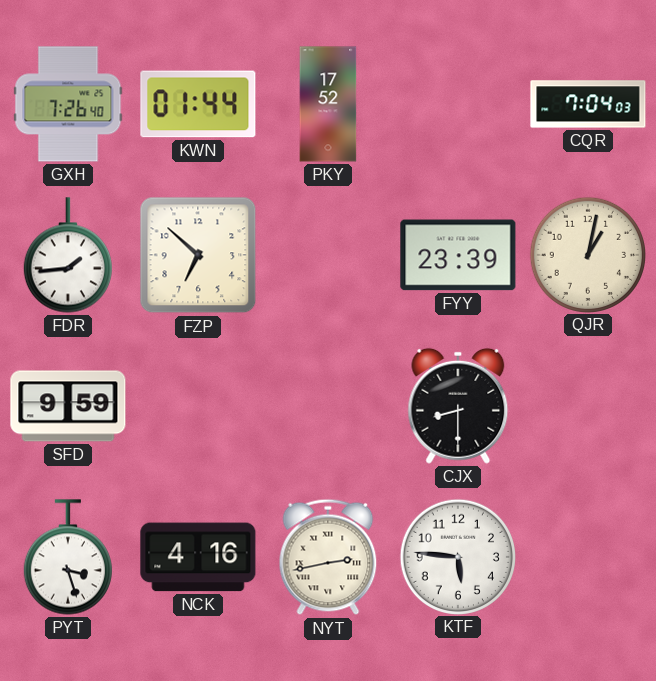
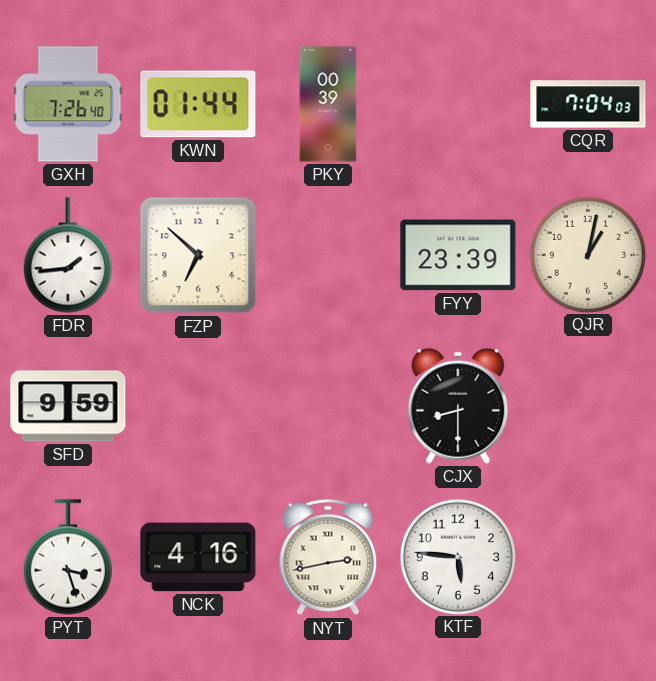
PKY: 17:52 -> 00:39 (328, 104)
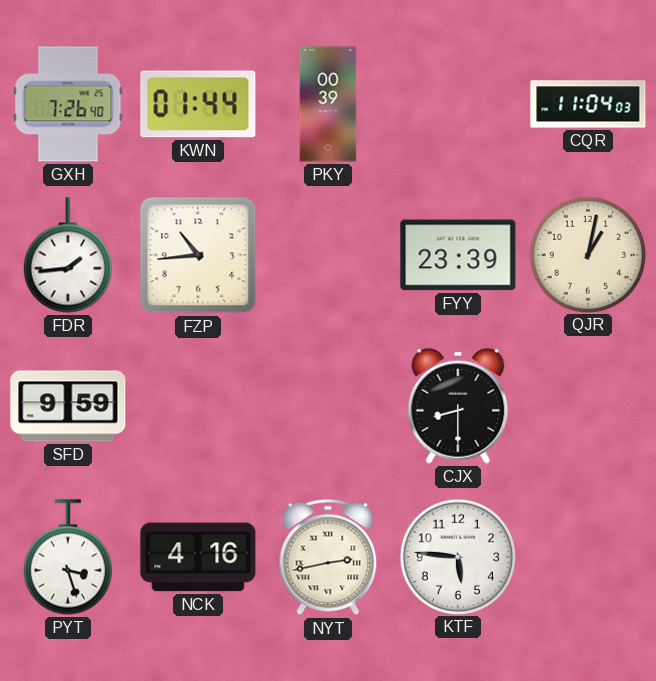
CQR: 7:04 -> 11:04 (588, 104)
FZP: 6:52 -> 10:44 (198, 255)
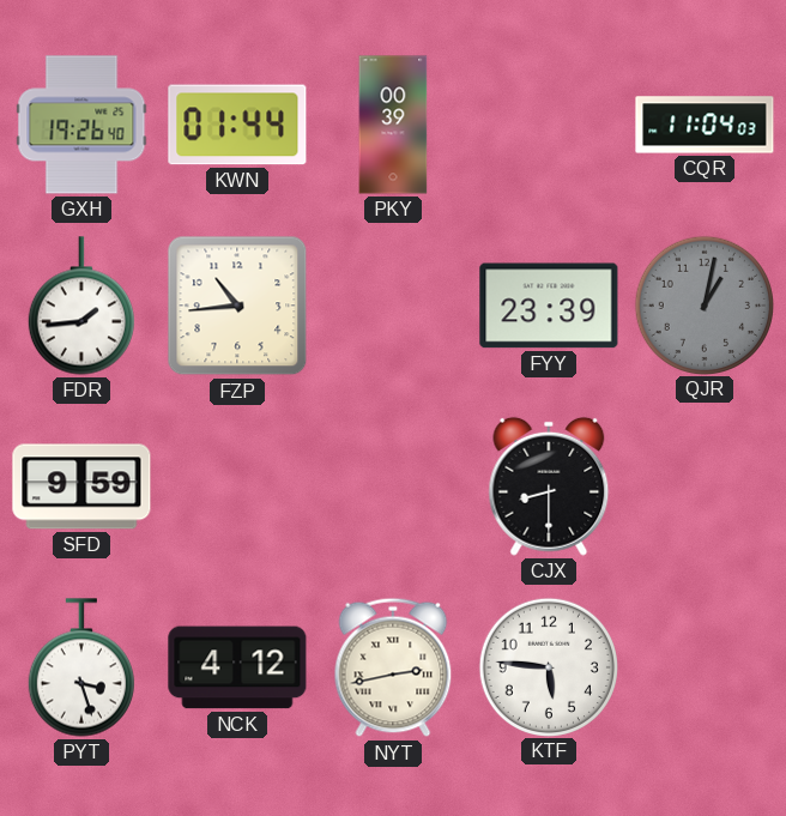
GXH: 7:26 -> 19:26 (81, 125)
QJR dial: cream -> grey (703, 304)
NCK: 4:16 -> 4:12 (237, 667)
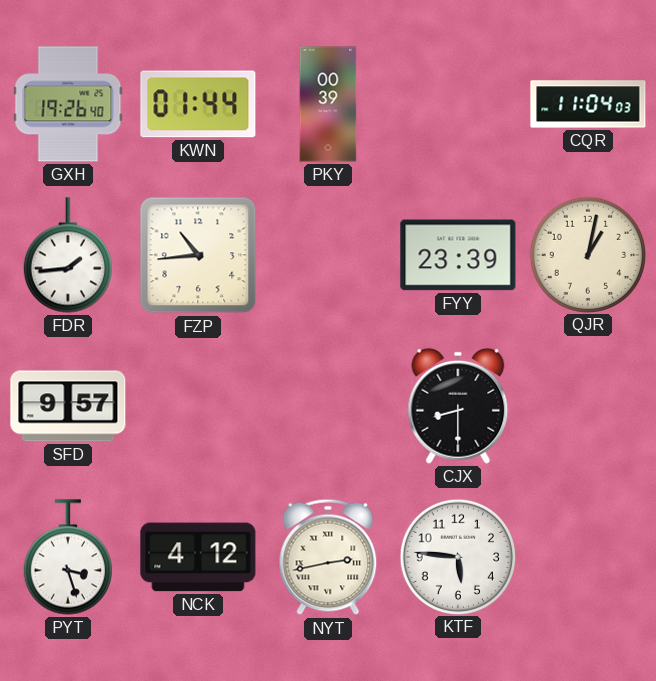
QJR dial: grey -> cream (587, 254)
SFD: 9:59 -> 9:57 (68, 406)
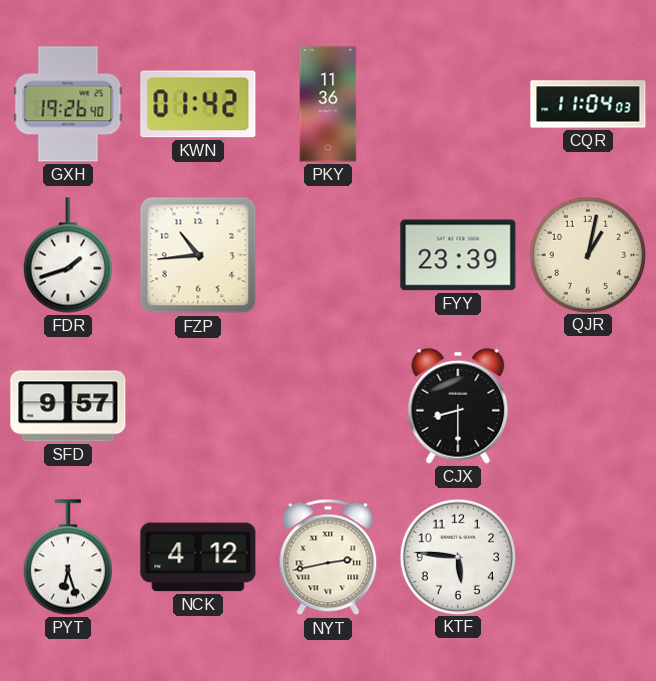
KWN: 01:44 -> 01:42 (198, 104)
PKY: 00:39 -> 11:36 (328, 104)
FDR: 1:44 -> 1:42 (68, 255)
PYT: 3:27 -> 6:27 (68, 557)
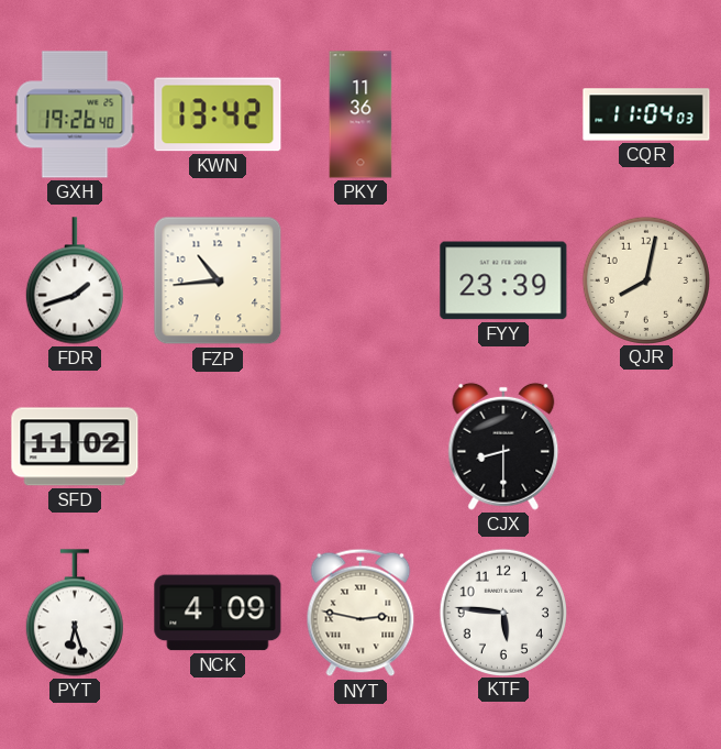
KWN: 01:42 -> 13:42 (218, 114)
QJR: 1:02 -> 8:02 (645, 279)
SFD: 9:57 -> 11:02 (75, 447)
NCK: 4:12 -> 4:09 (218, 613)
NYT: 2:43 -> 2:47 (360, 613)
